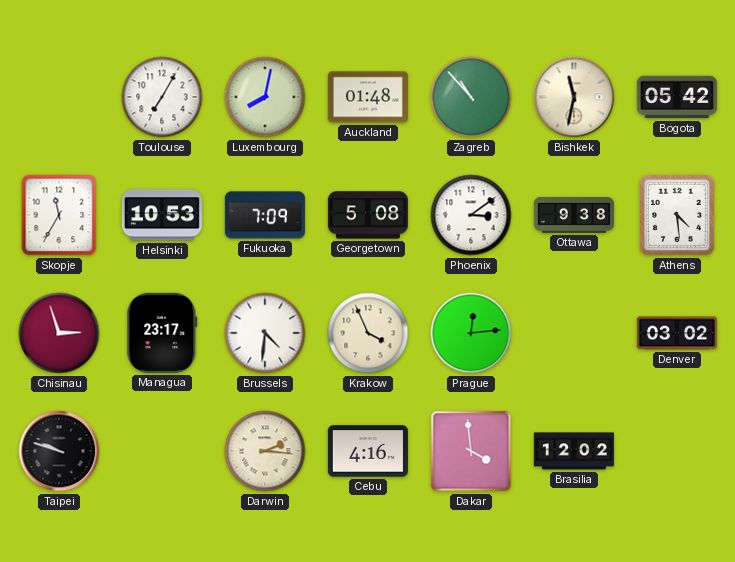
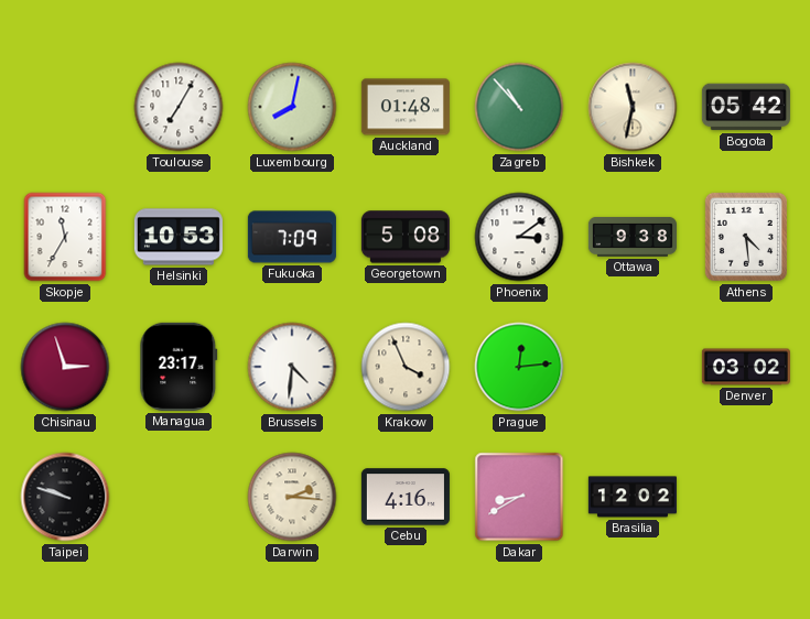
Dakar: 3:59 -> 8:40 (519, 497)
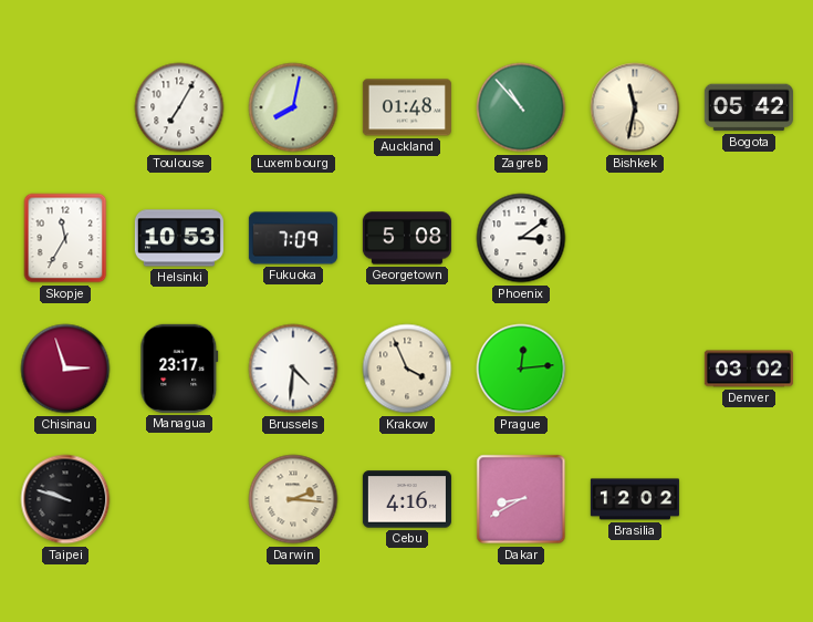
Ottawa: 9:38 -> none (633, 237)
Athens: 4:29 -> none (746, 237)
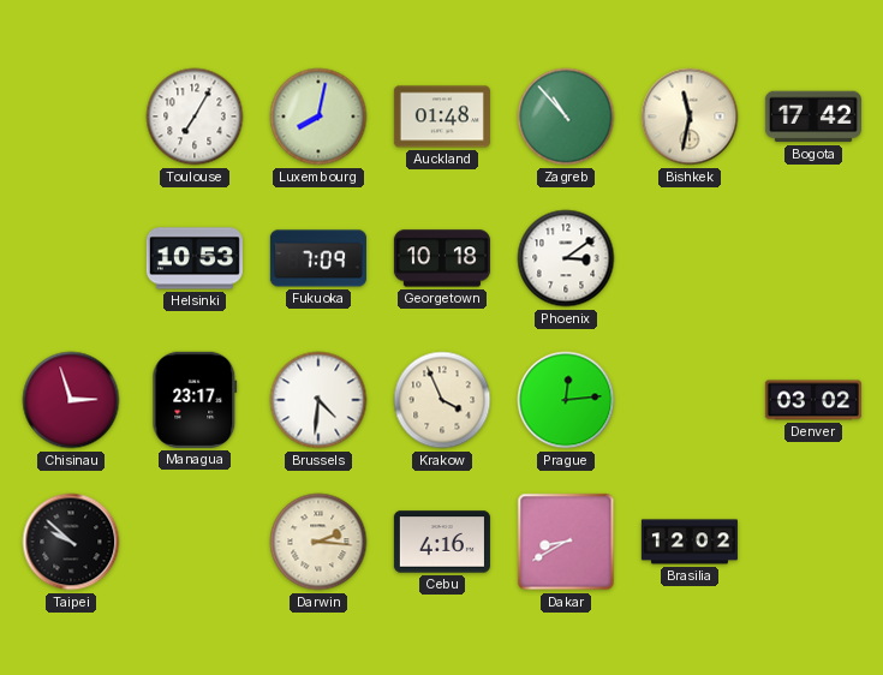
Bogota: 05:42 -> 17:42 (813, 117)
Skopje: 11:35 -> none (65, 238)
Georgetown: 5:08 -> 10:18 (442, 258)
Taipei: 9:48 -> 9:52 (71, 542)
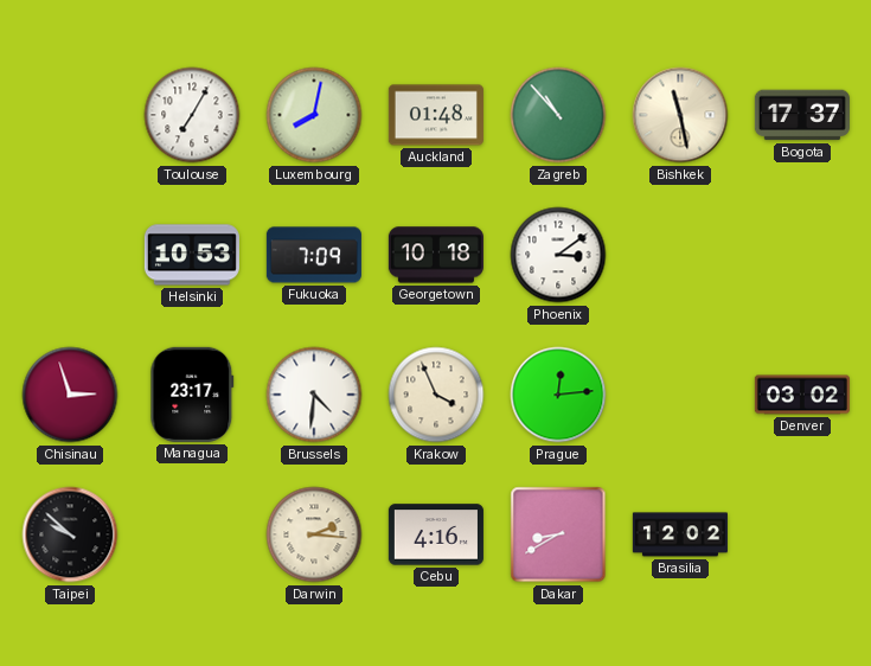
Bishkek: 11:32 -> 11:28 (680, 115)
Bogota: 17:42 -> 17:37 (802, 115)
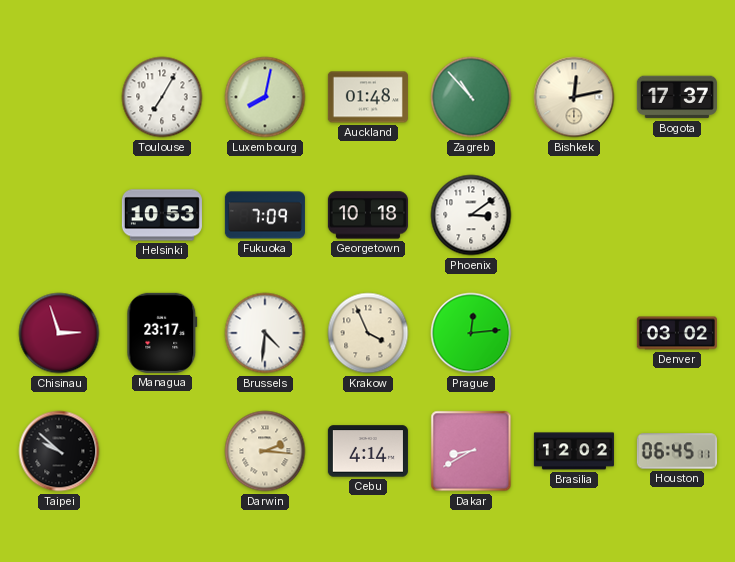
Bishkek: 11:28 -> 12:13 (574, 97)
Cebu: 4:16 -> 4:14 (368, 451)
Houston: none -> 06:45 (677, 451)
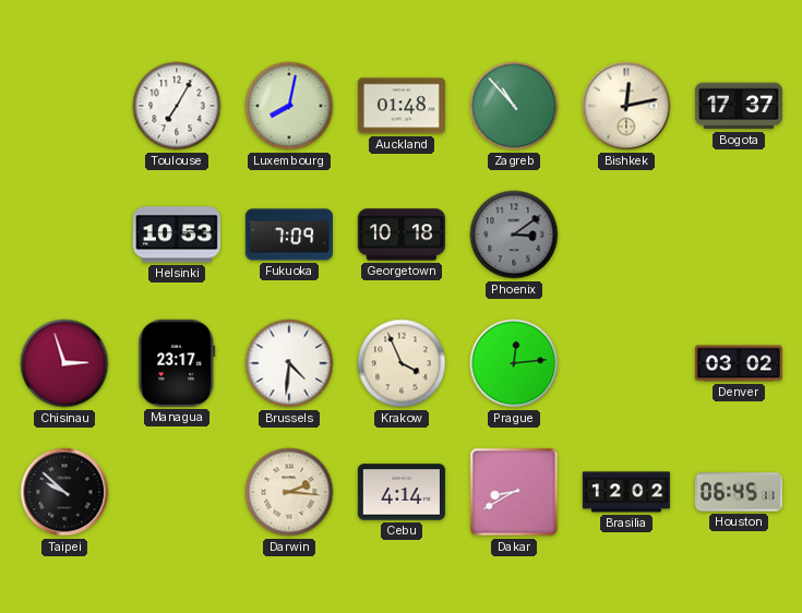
Phoenix dial: white -> grey (514, 235)
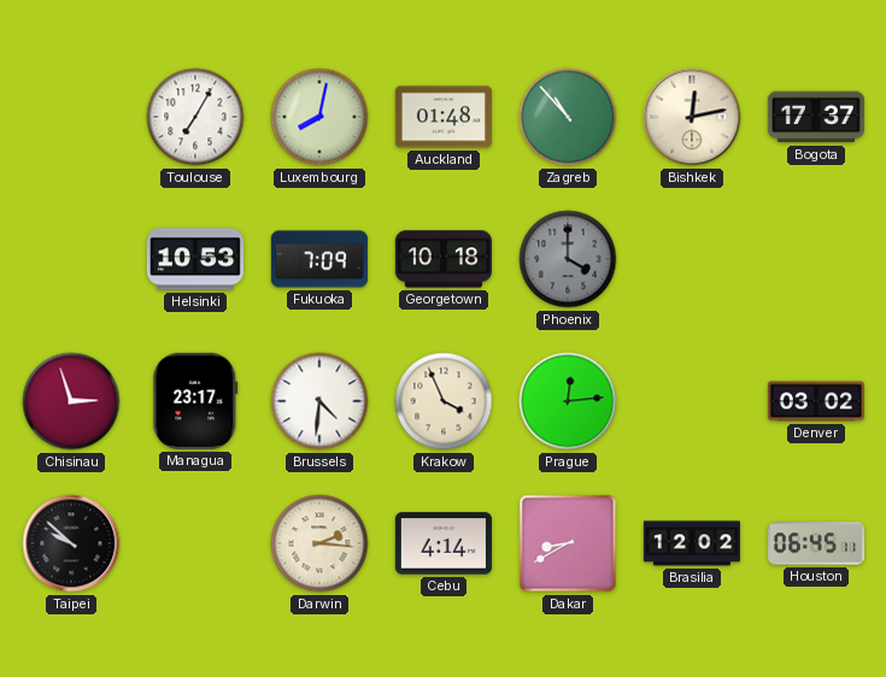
Phoenix: 3:09 -> 4:00 (568, 259)
